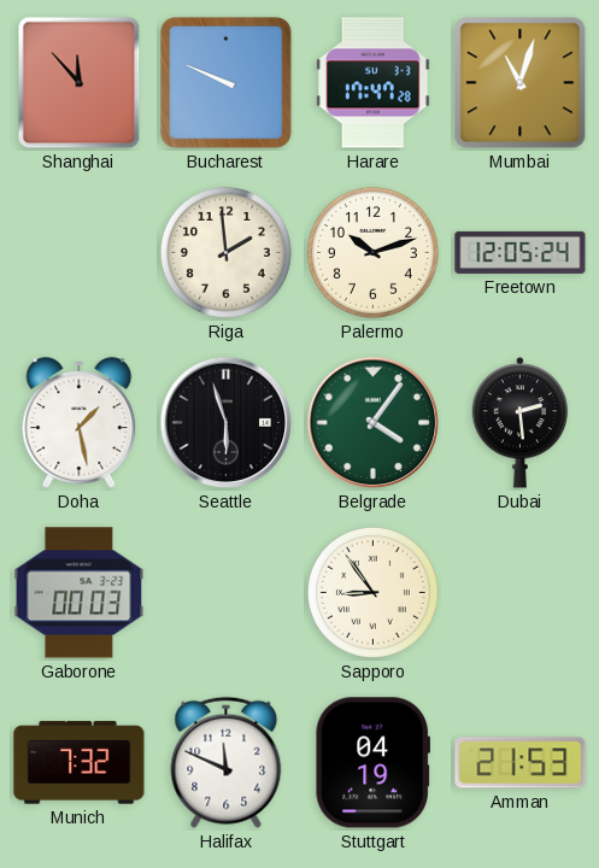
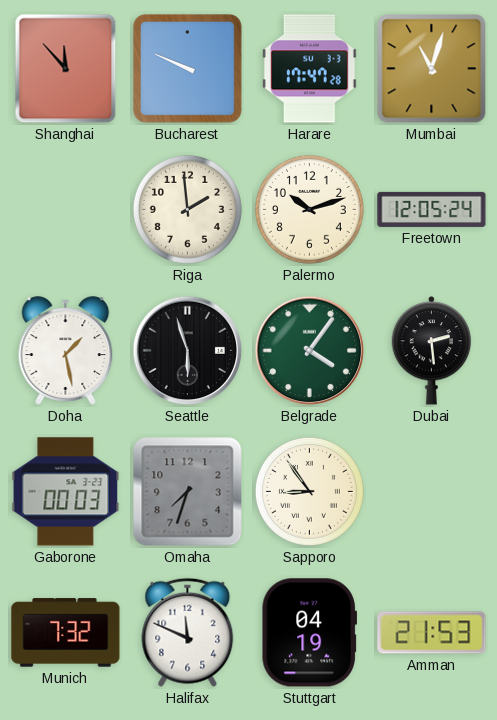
Omaha: none -> 7:33 (188, 492)
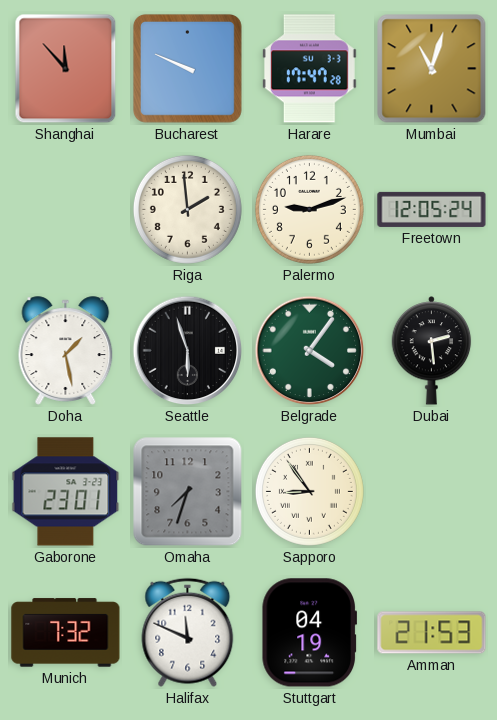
Palermo: 10:12 -> 9:12 (309, 209)
Gaborone: 00:03 -> 23:01 (66, 492)
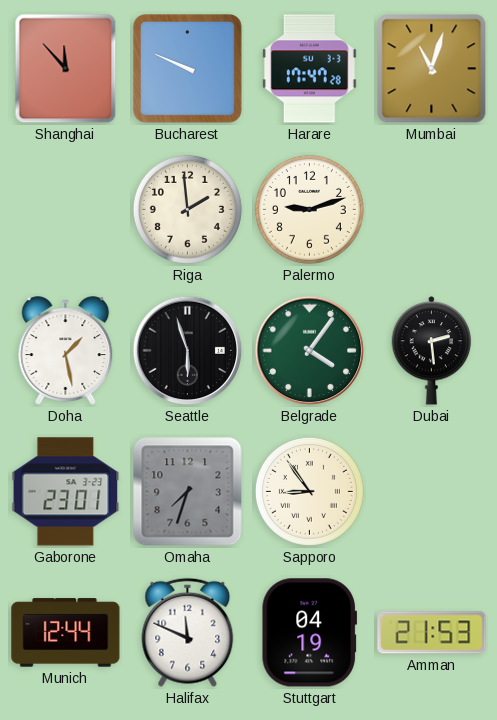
Freetown: 12:05 -> none (432, 209)
Munich: 7:32 -> 12:44 (66, 633)
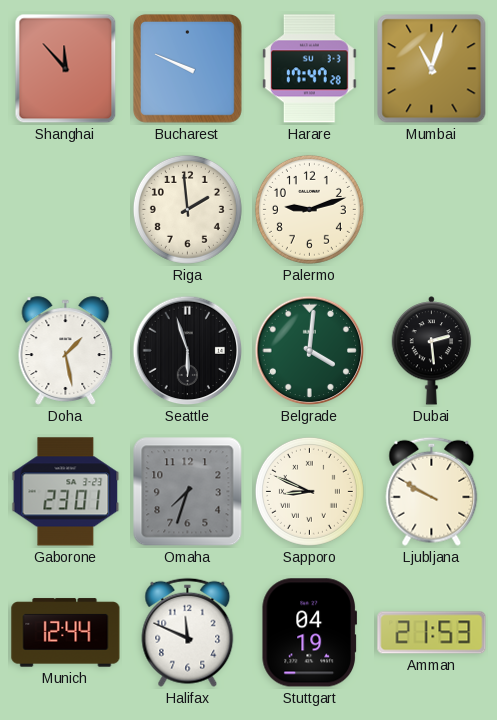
Belgrade: 4:06 -> 4:01 (310, 351)
Sapporo: 8:54 -> 8:49 (309, 491)
Ljubljana: none -> 9:50 (432, 491)
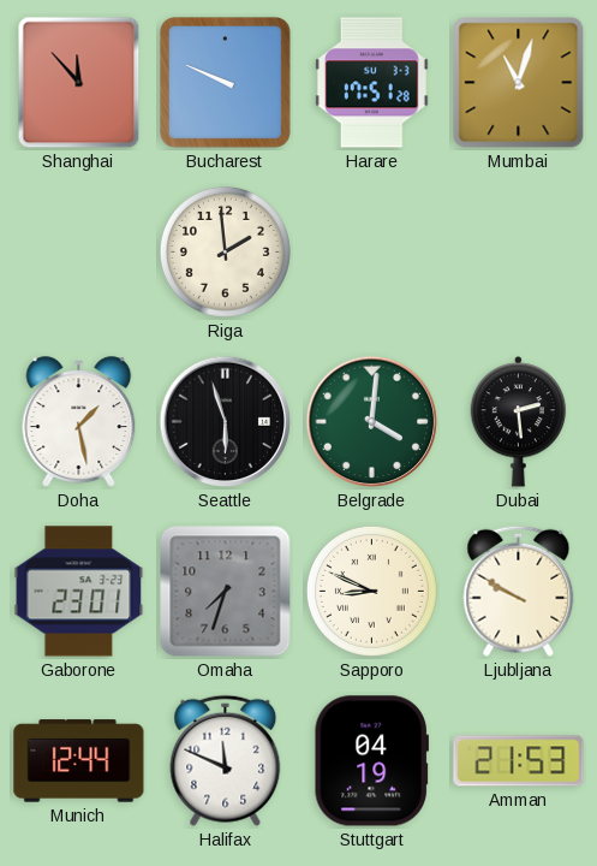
Harare: 17:47 -> 17:51 (371, 83)
Palermo: 9:12 -> none (309, 209)
